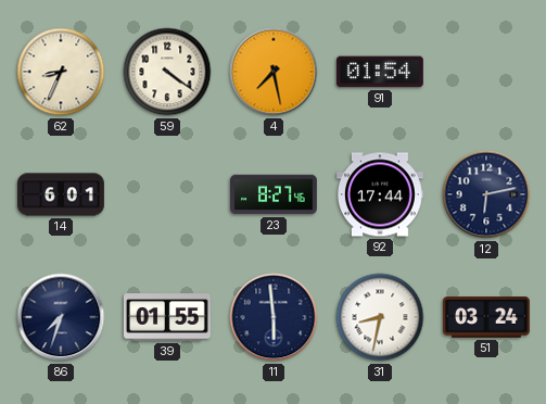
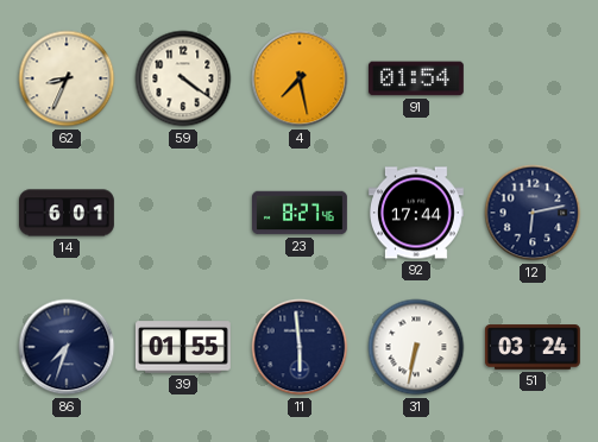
31: 8:32 -> 6:32 (416, 347)
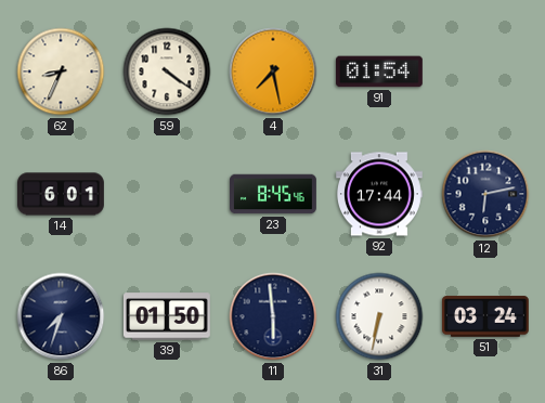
23: 8:27 -> 8:45 (274, 194)
39: 01:55 -> 01:50 (167, 316)
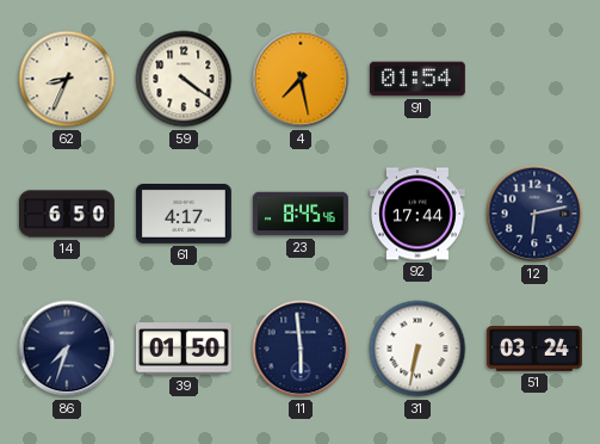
14: 6:01 -> 6:50 (68, 214)
61: none -> 4:17 (184, 215)
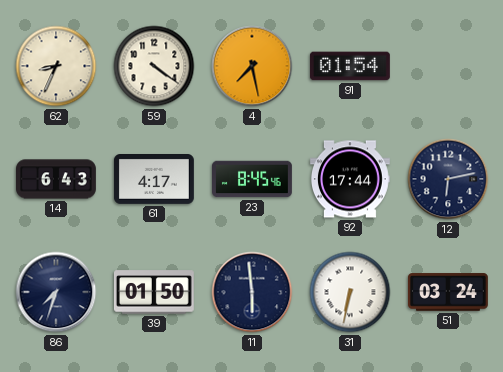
14: 6:50 -> 6:43 (57, 179)
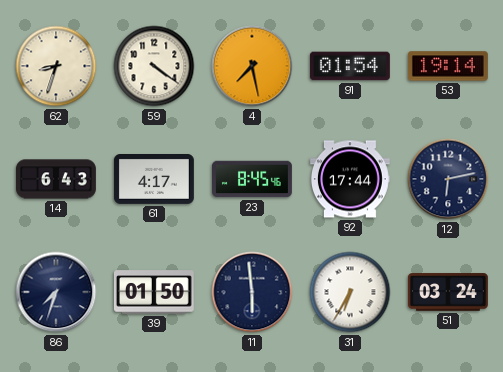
62: 8:34 -> 8:33 (56, 66)
53: none -> 19:14 (448, 66)
31: 6:32 -> 6:35 (350, 292)
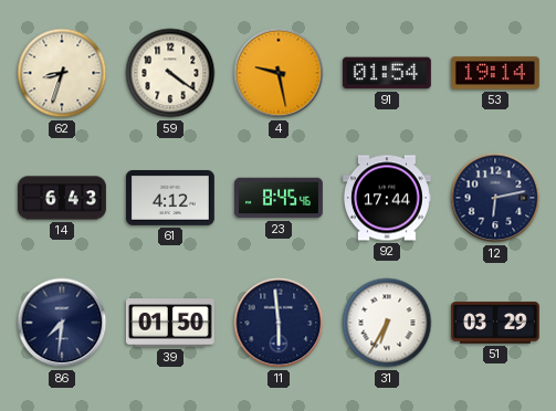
4: 7:28 -> 9:28 (279, 73)
61: 4:17 -> 4:12 (170, 199)
86: 7:33 -> 7:31 (62, 323)
51: 03:24 -> 03:29 (495, 323)
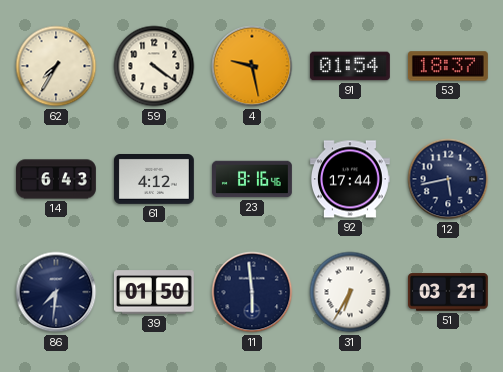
62: 8:33 -> 7:35 (56, 66)
53: 19:14 -> 18:37 (448, 66)
23: 8:45 -> 8:16 (253, 179)
12: 6:13 -> 5:43 (448, 179)
51: 03:29 -> 03:21 (448, 292)
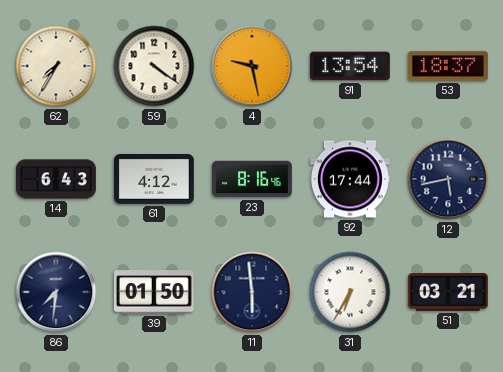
91: 01:54 -> 13:54 (350, 66)
